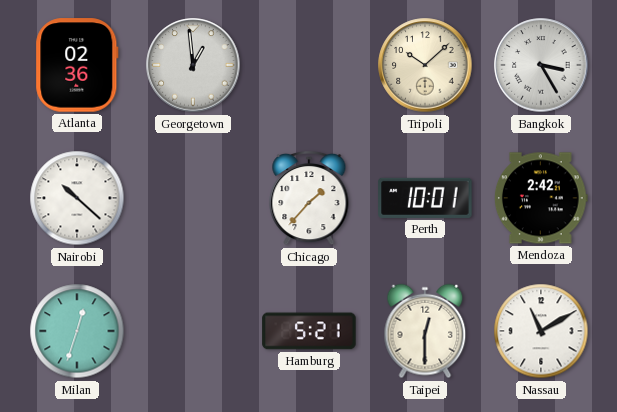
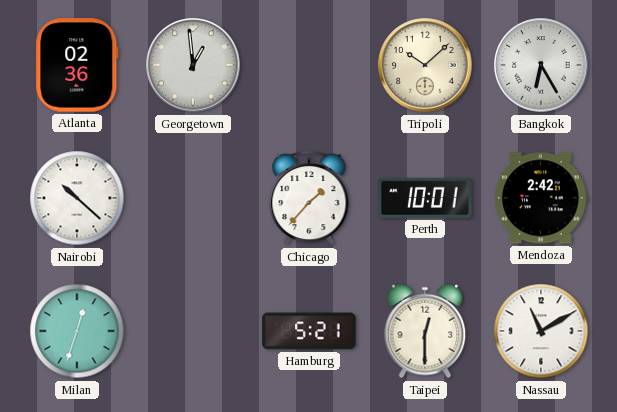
Bangkok: 3:25 -> 6:25 (541, 65)
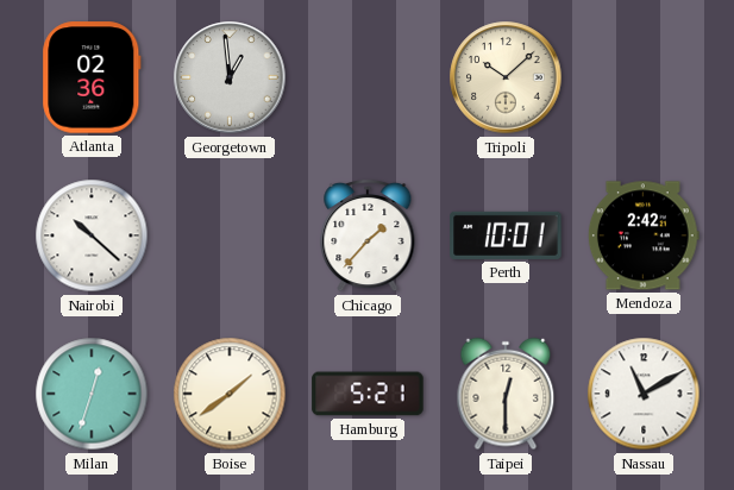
Bangkok: 6:25 -> none (541, 65)
Boise: none -> 1:39 (230, 394)
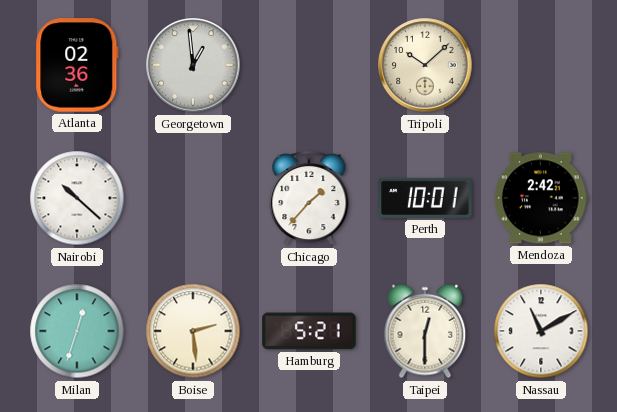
Boise: 1:39 -> 2:29 (193, 331)
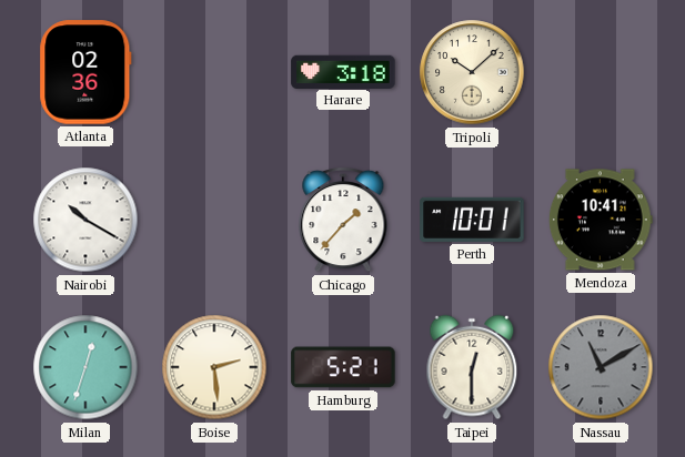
Georgetown: 12:59 -> none (193, 65)
Harare: none -> 3:18 (343, 71)
Nairobi: 10:22 -> 10:20 (85, 220)
Mendoza: 2:42 -> 10:41 (601, 220)
Nassau dial: white -> grey (601, 367)
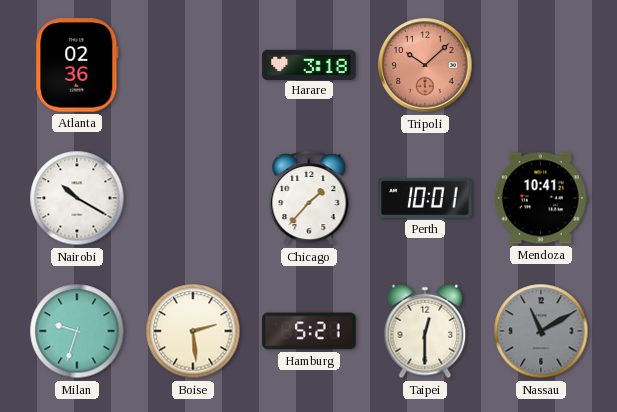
Tripoli dial: cream -> salmon (425, 65)
Milan: 12:33 -> 9:33 (77, 331)
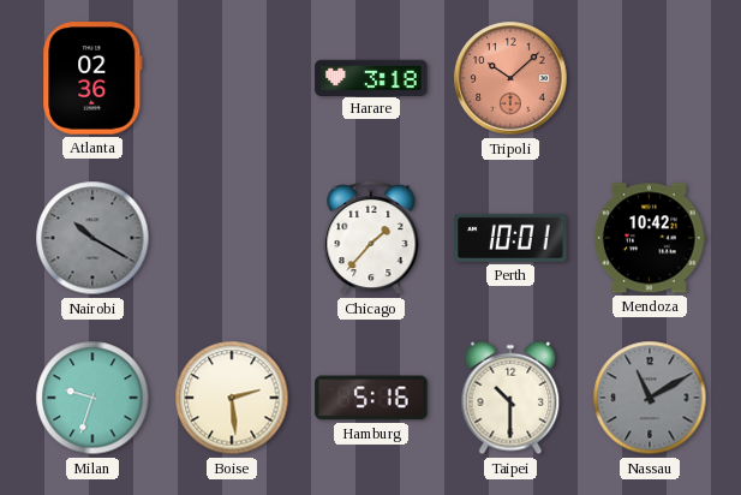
Nairobi dial: white -> grey (92, 238)
Mendoza: 10:41 -> 10:42 (650, 238)
Hamburg: 5:21 -> 5:16 (371, 398)
Taipei: 12:30 -> 10:30 (510, 398)
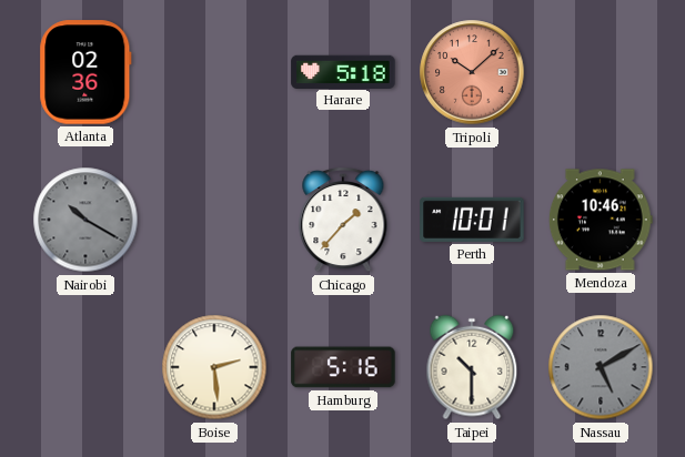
Harare: 3:18 -> 5:18 (343, 71)
Mendoza: 10:42 -> 10:46 (601, 220)
Milan: 9:33 -> none (92, 398)
Nassau: 11:10 -> 5:10 (601, 367)
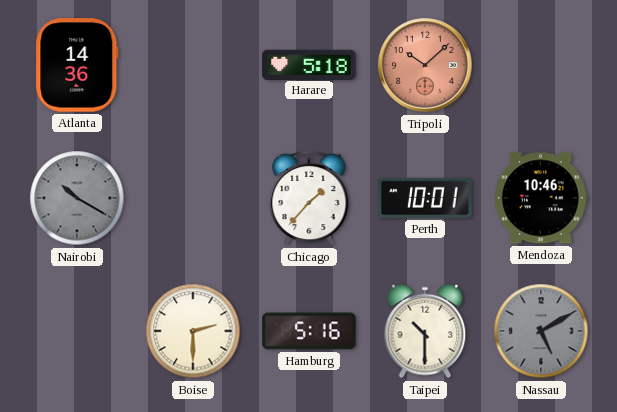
Atlanta: 02:36 -> 14:36 (77, 65)
Boise: 2:29 -> 2:30 (193, 331)
